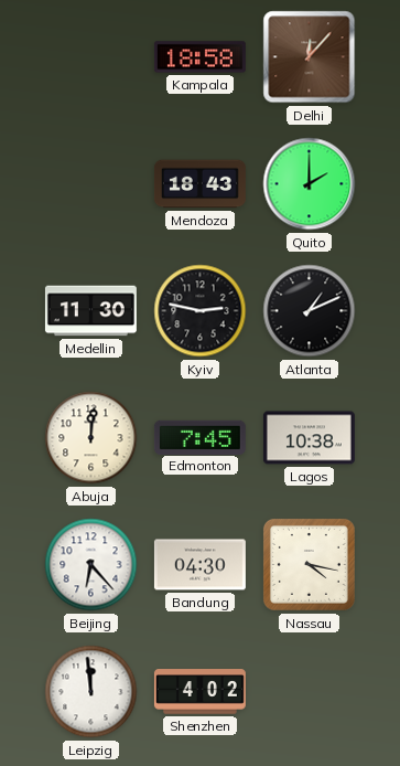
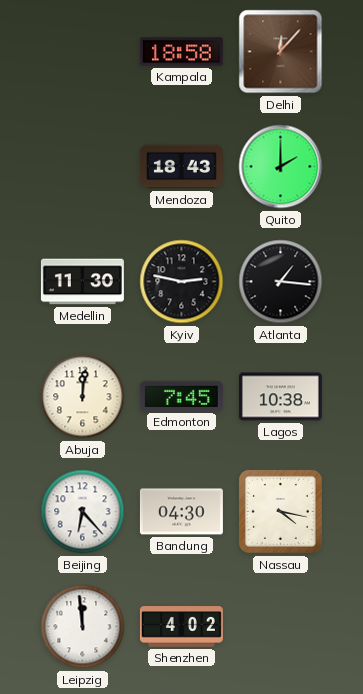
Atlanta: 1:11 -> 1:16 (281, 282)
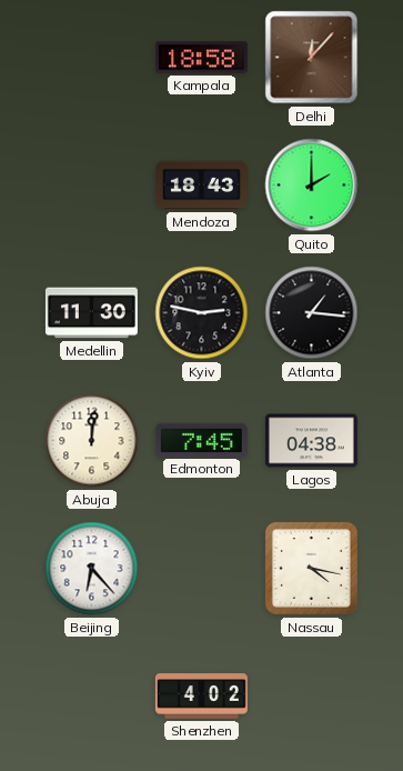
Lagos: 10:38 -> 04:38 (311, 441)
Bandung: 04:30 -> none (181, 512)
Leipzig: 11:59 -> none (83, 627)
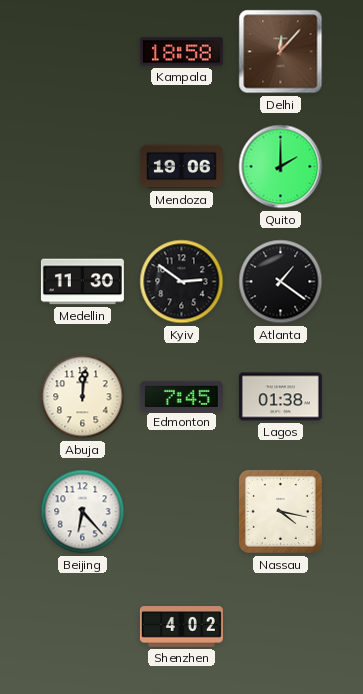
Mendoza: 18:43 -> 19:06 (181, 167)
Kyiv: 2:47 -> 2:51 (182, 282)
Atlanta: 1:16 -> 1:21 (281, 282)
Lagos: 04:38 -> 01:38 (280, 397)
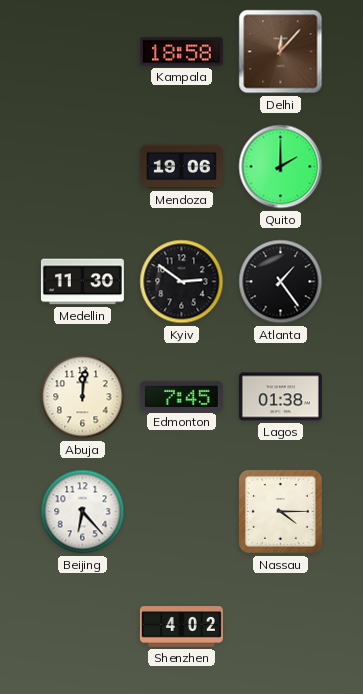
Atlanta: 1:21 -> 1:24 (281, 282)
Nassau: 4:17 -> 4:15 (280, 511)
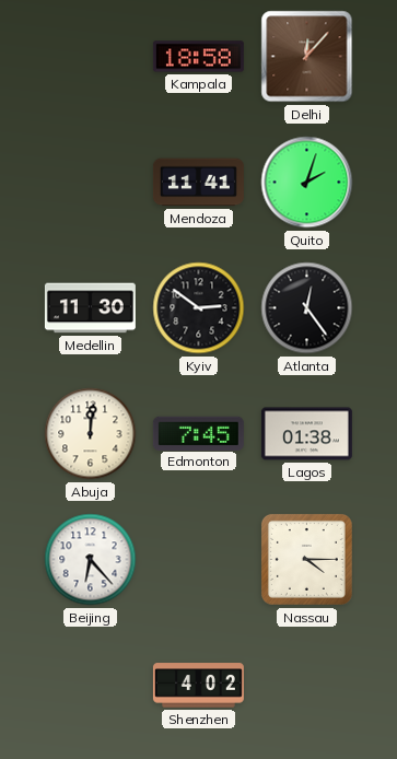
Mendoza: 19:06 -> 11:41 (198, 183)
Quito: 2:00 -> 2:03 (307, 183)
Atlanta: 1:24 -> 12:24 (307, 308)
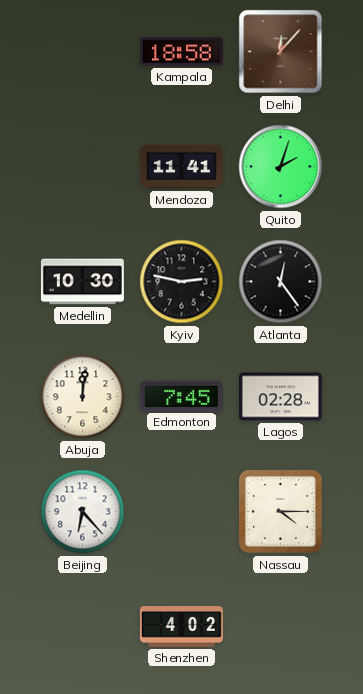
Medellin: 11:30 -> 10:30 (82, 282)
Kyiv: 2:51 -> 2:47 (182, 282)
Lagos: 01:38 -> 02:28 (280, 397)
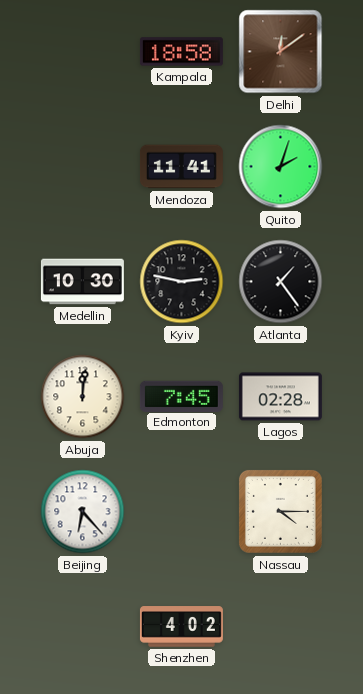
Delhi: 12:07 -> 12:09 (281, 52)
Atlanta: 12:24 -> 1:24 (281, 282)
